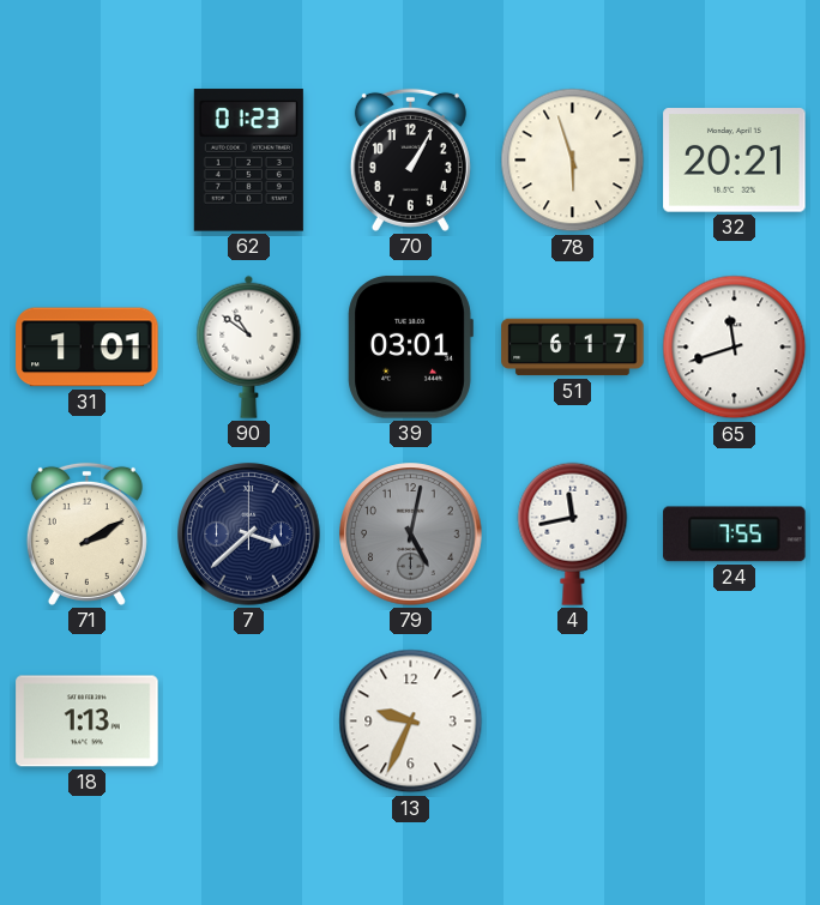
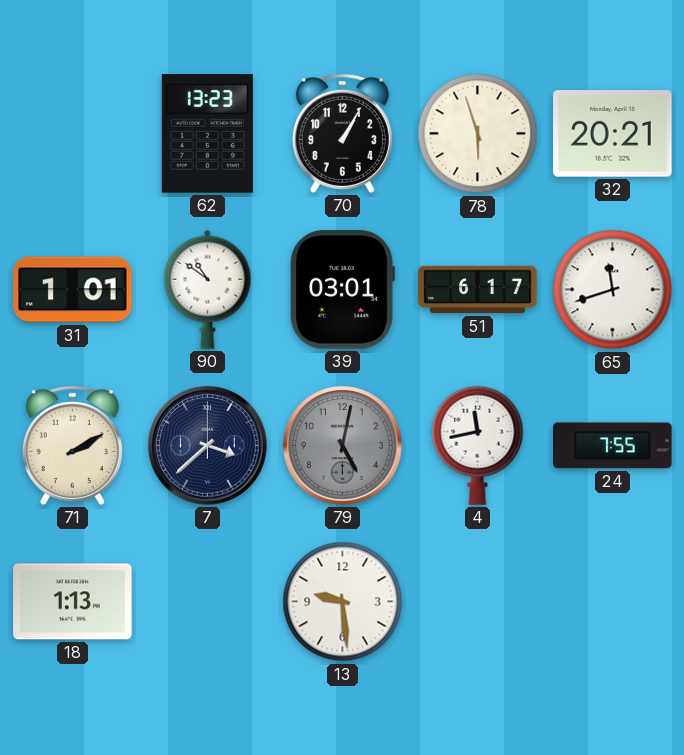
62: 01:23 -> 13:23 (207, 134)
13: 9:34 -> 9:29 (343, 602)
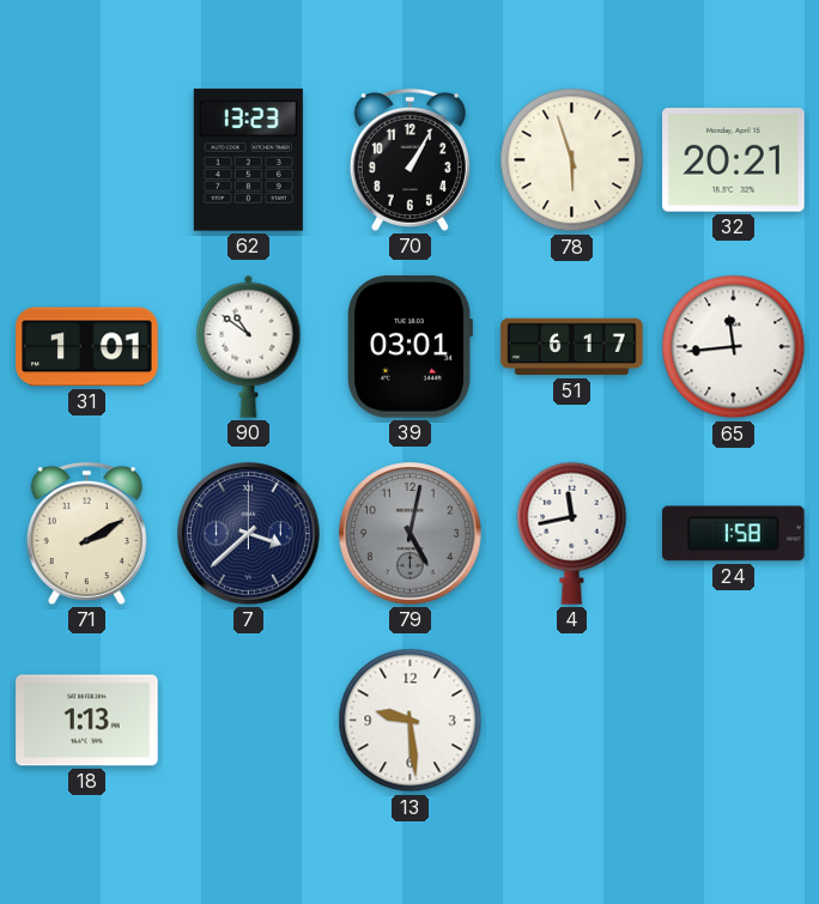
65: 11:42 -> 11:44 (734, 347)
24: 7:55 -> 1:58 (734, 534)
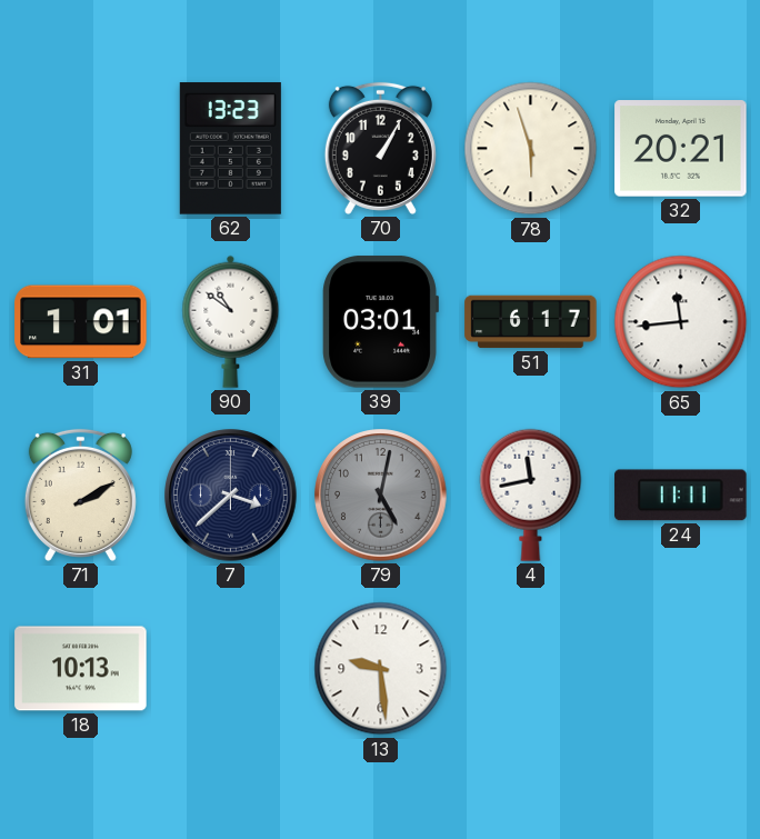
24: 1:58 -> 11:11 (681, 496)
18: 1:13 -> 10:13 (81, 669)
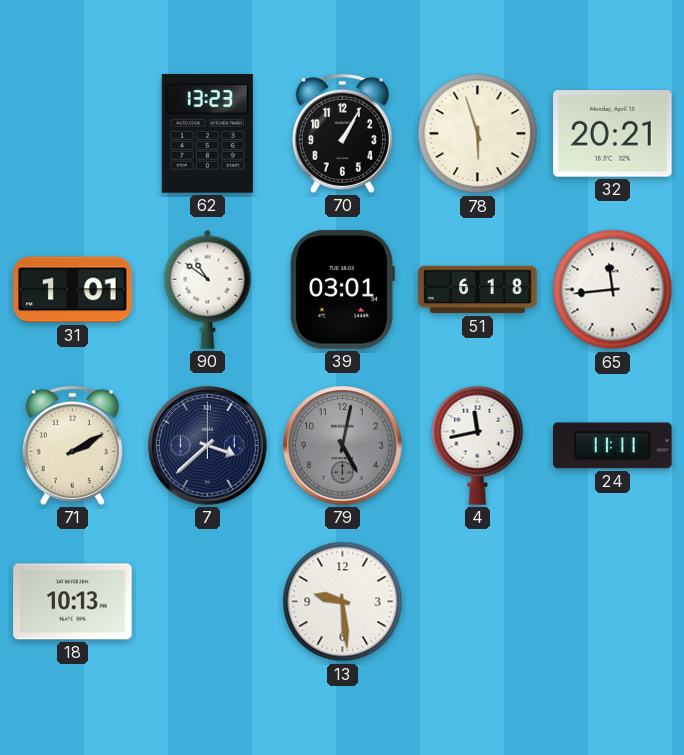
51: 6:17 -> 6:18 (478, 290)
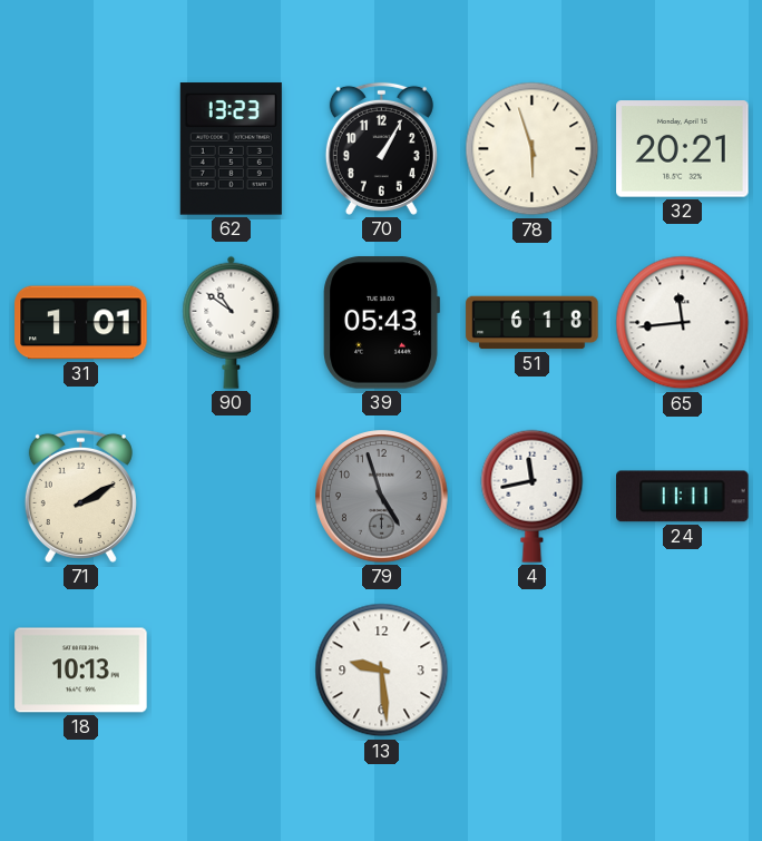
39: 03:01 -> 05:43 (381, 323)
7: 3:38 -> none (208, 446)
79: 5:02 -> 4:57 (382, 497)
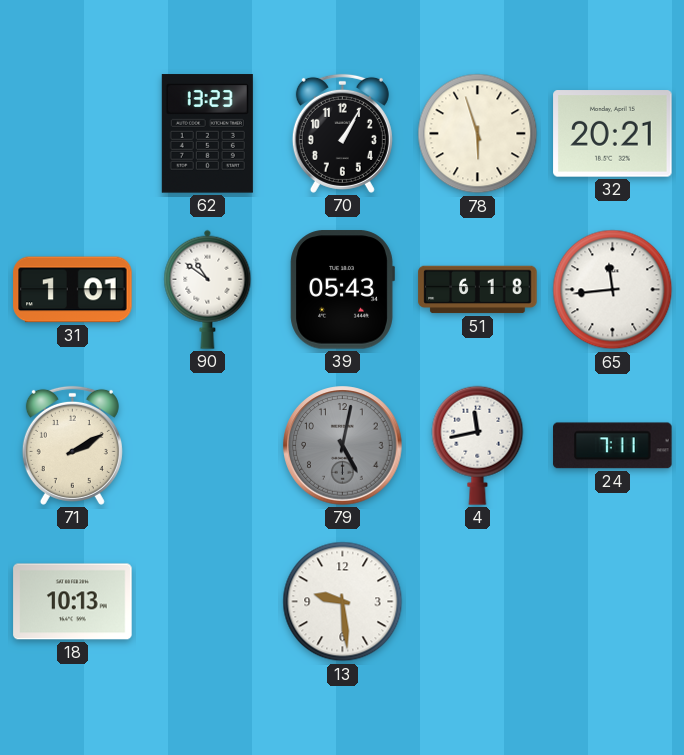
79: 4:57 -> 5:02 (343, 446)
24: 11:11 -> 7:11 (613, 446)
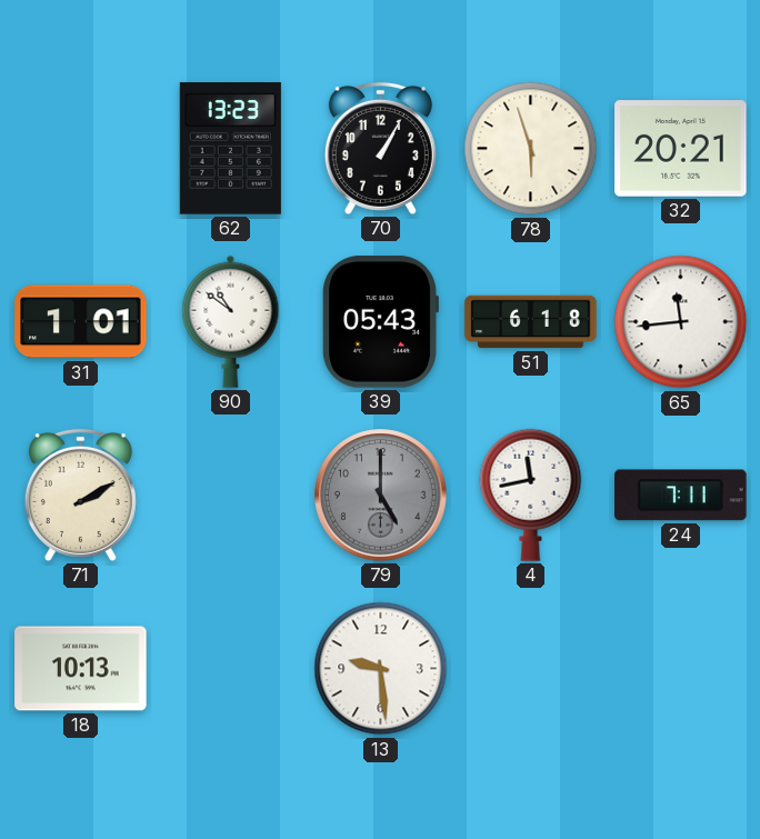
79: 5:02 -> 5:00 (381, 496)
